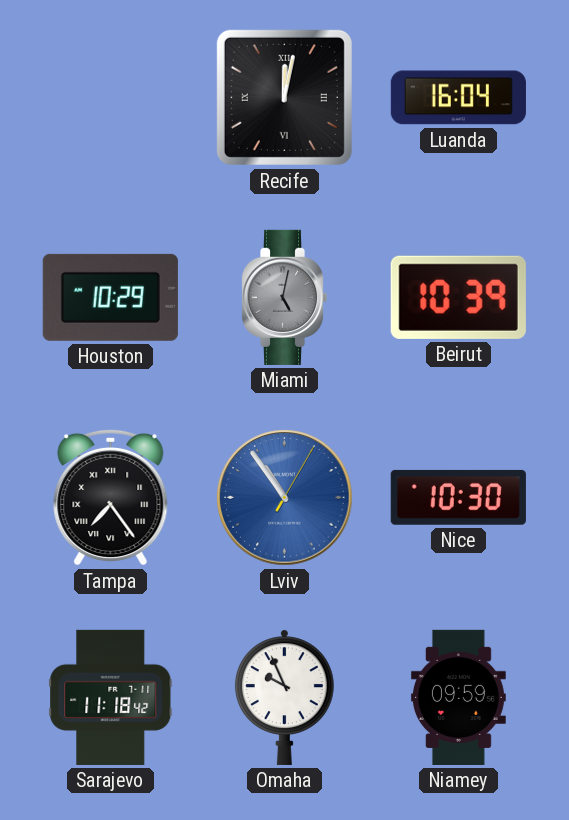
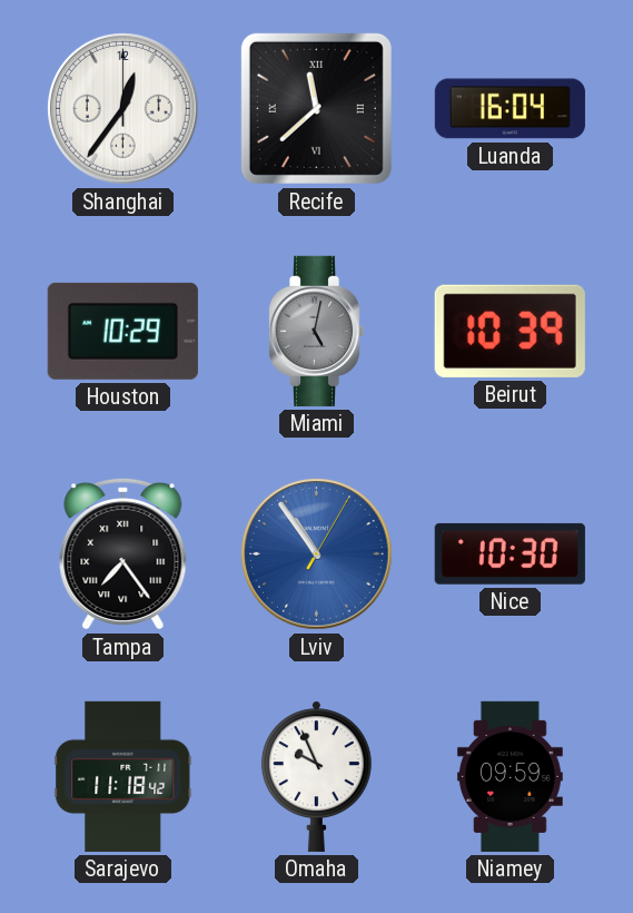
Shanghai: none -> 12:36 (123, 109)
Recife: 12:02 -> 11:38 (316, 108)
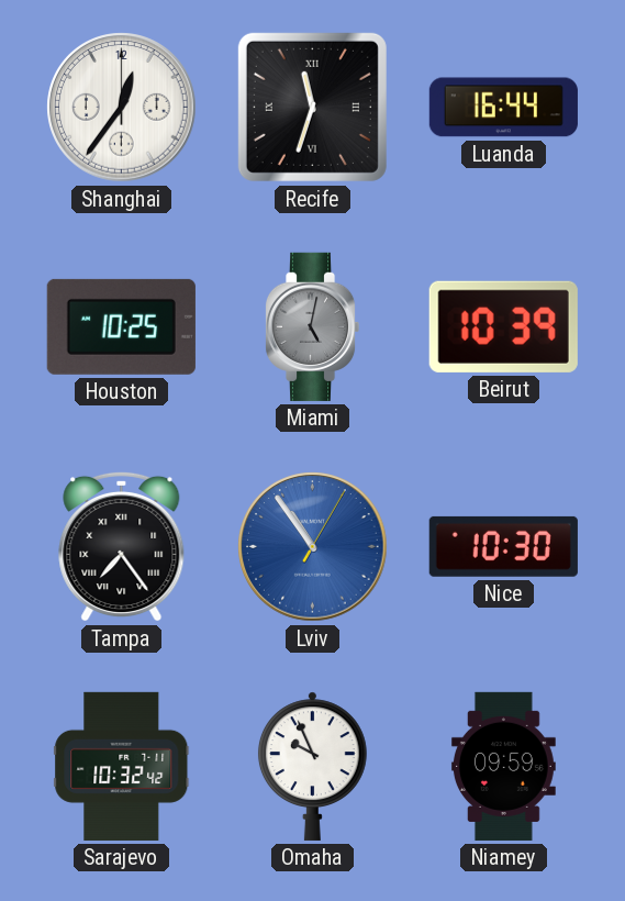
Recife: 11:38 -> 11:33 (312, 107)
Luanda: 16:04 -> 16:44 (503, 108)
Houston: 10:29 -> 10:25 (121, 326)
Sarajevo: 11:18 -> 10:32 (122, 766)
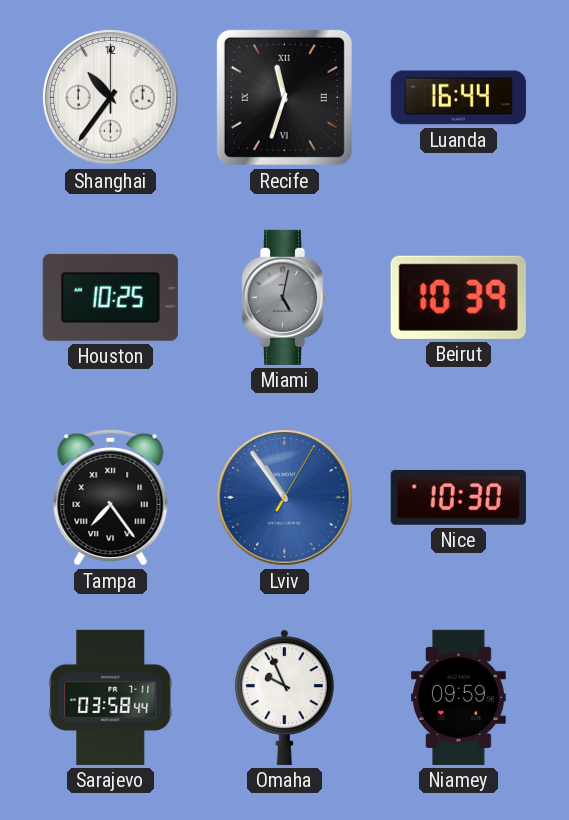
Shanghai: 12:36 -> 10:36 (111, 98)
Sarajevo: 10:32 -> 03:58 (111, 697)
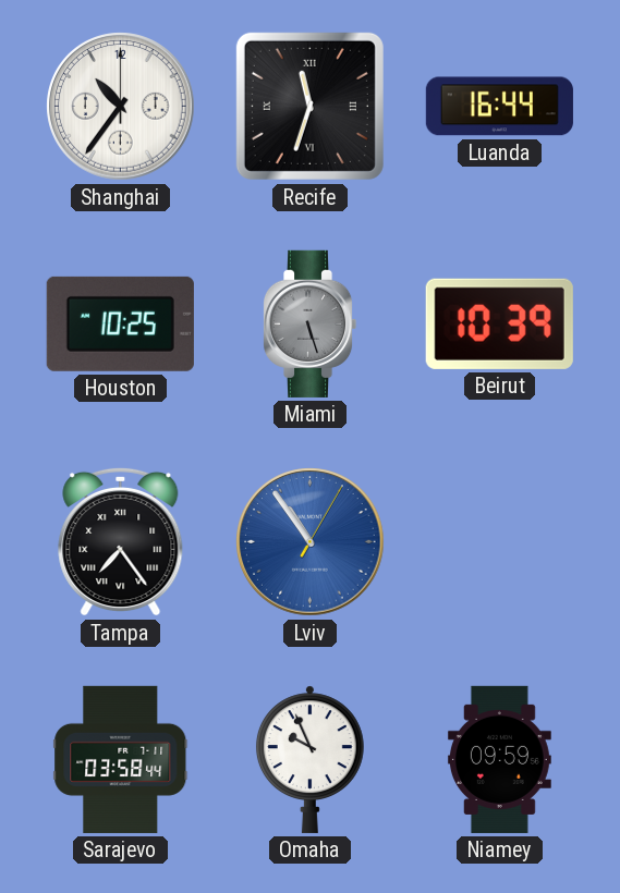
Miami: 5:02 -> 5:27 (309, 323)
Nice: 10:30 -> none (458, 497)
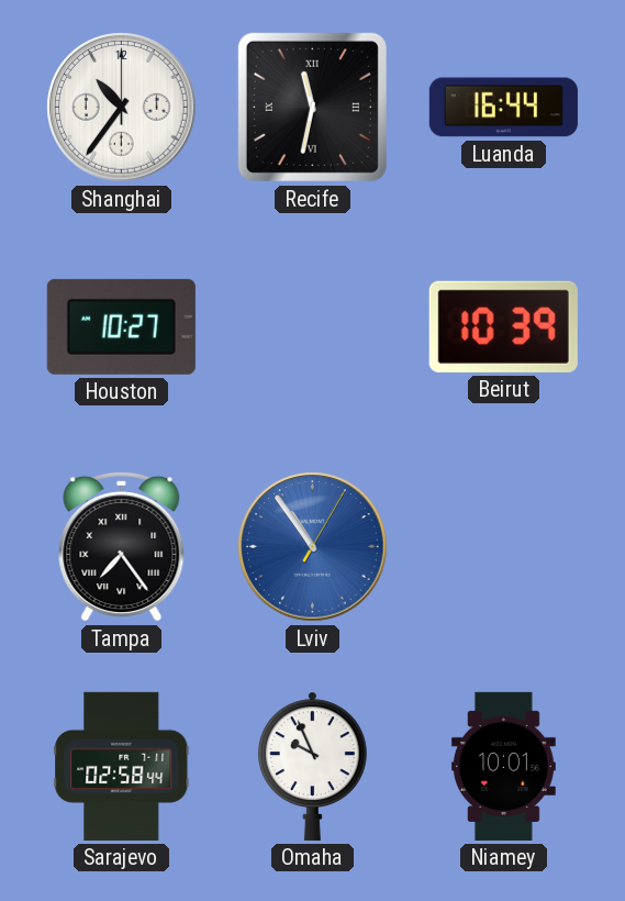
Recife: 11:33 -> 11:32 (312, 107)
Houston: 10:25 -> 10:27 (121, 326)
Miami: 5:27 -> none (309, 323)
Sarajevo: 03:58 -> 02:58 (122, 766)
Niamey: 09:59 -> 10:01 (503, 766)
